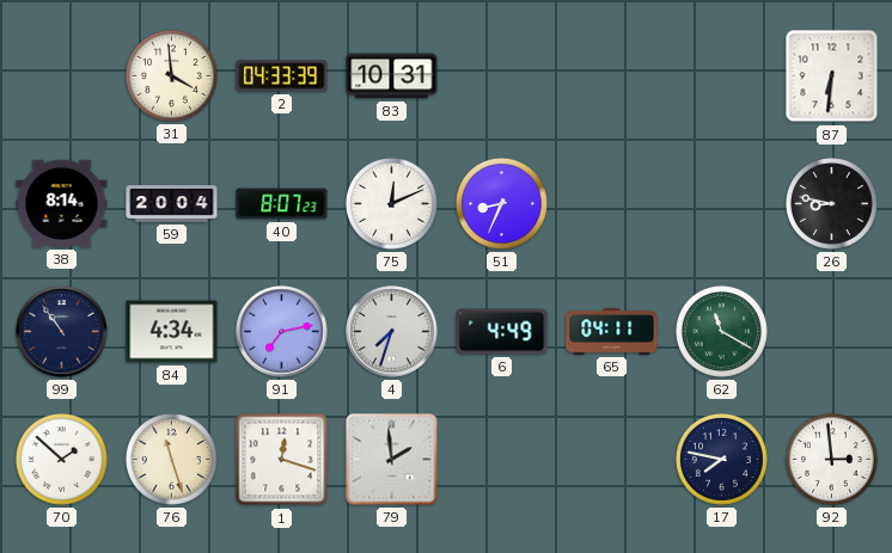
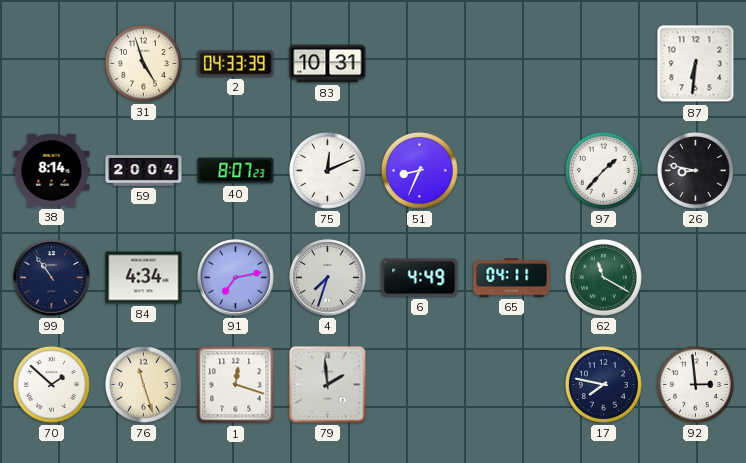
31: 3:59 -> 4:57 (143, 63)
97: none -> 1:37 (603, 170)
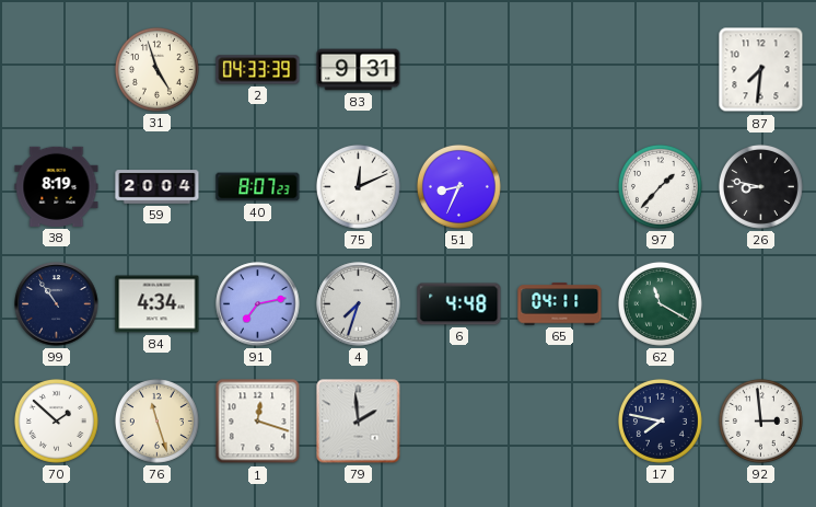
83: 10:31 -> 9:31 (359, 70)
87: 6:31 -> 7:31 (761, 70)
38: 8:14 -> 8:19 (57, 186)
6: 4:49 -> 4:48 (459, 304)
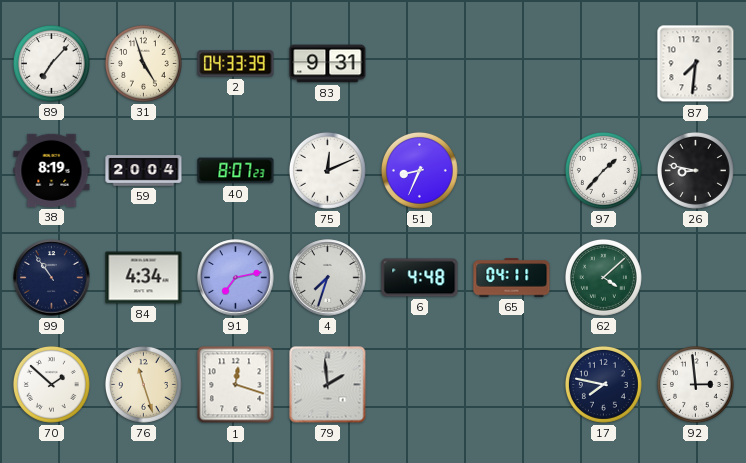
89: none -> 7:07 (51, 63)
62: 11:20 -> 4:08 (603, 277)
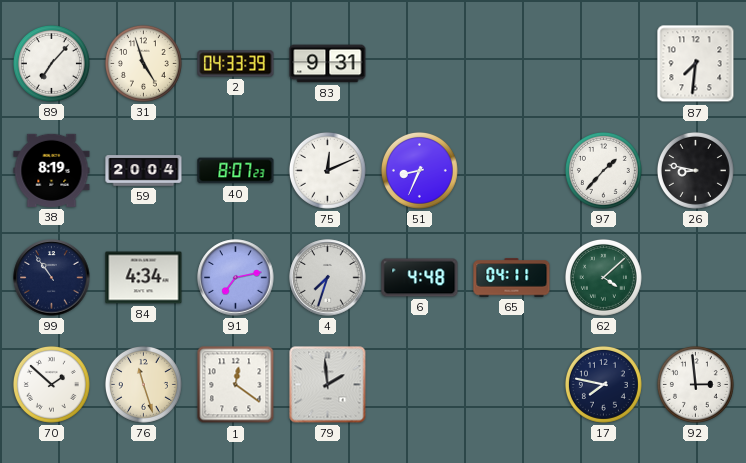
1: 12:18 -> 12:21 (236, 385)
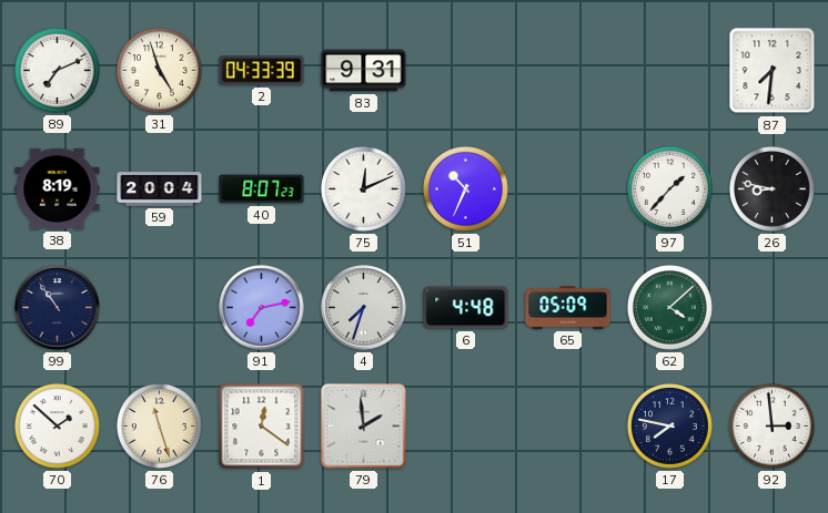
89: 7:07 -> 7:11 (57, 70)
51: 8:34 -> 10:34 (465, 188)
84: 4:34 -> none (144, 278)
65: 04:11 -> 05:09 (568, 308)
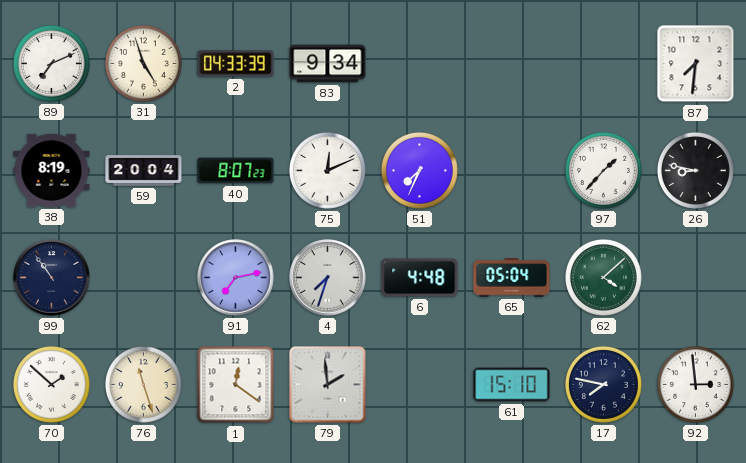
83: 9:31 -> 9:34 (328, 64)
51: 10:34 -> 7:34 (419, 170)
65: 05:09 -> 05:04 (512, 278)
61: none -> 15:10 (512, 385)
